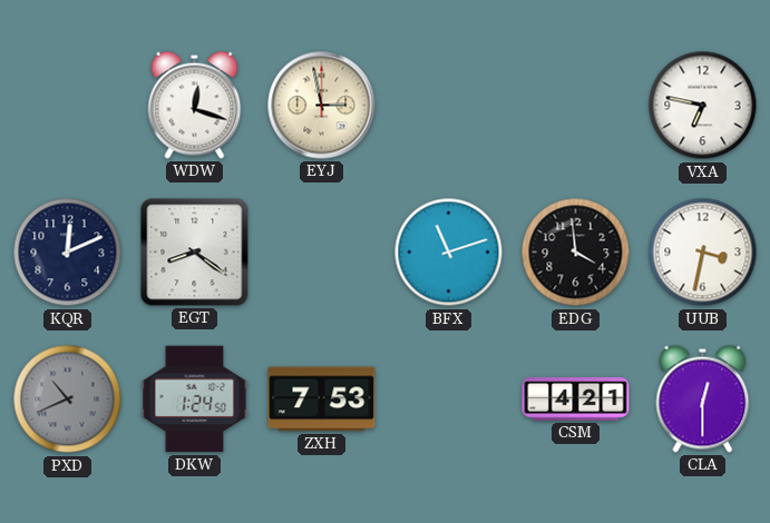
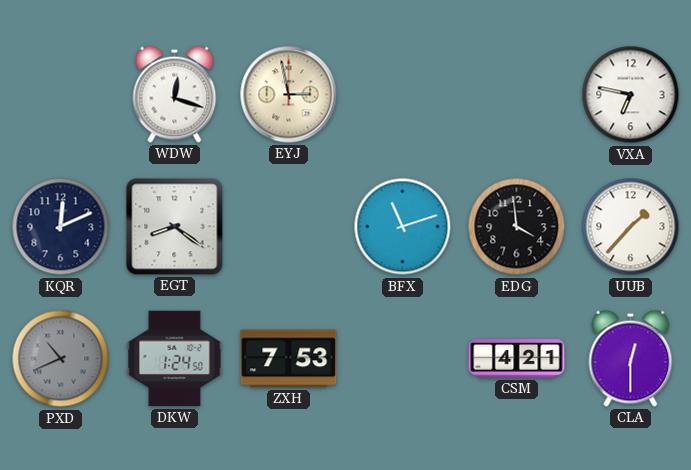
UUB: 3:32 -> 1:37 (631, 227)
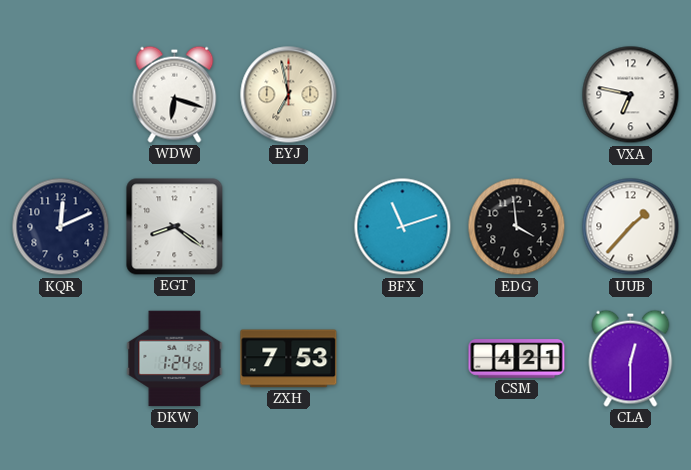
WDW: 12:18 -> 6:18 (175, 94)
EYJ: 2:58 -> 6:58 (289, 95)
PXD: 10:41 -> none (61, 359)
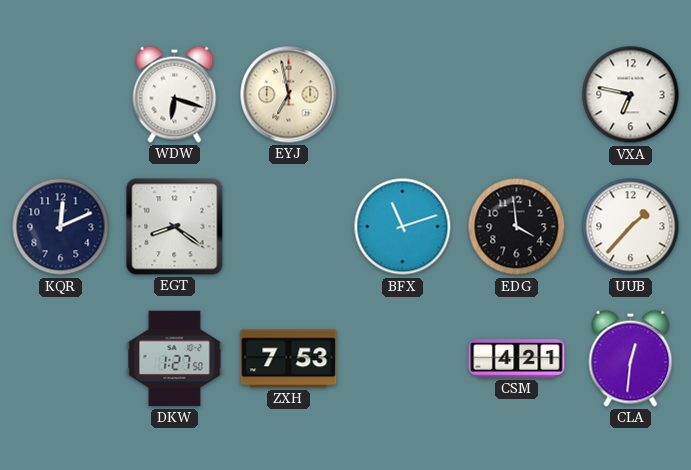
DKW: 1:24 -> 1:27 (175, 359)
CLA: 12:30 -> 12:31 (631, 358)
